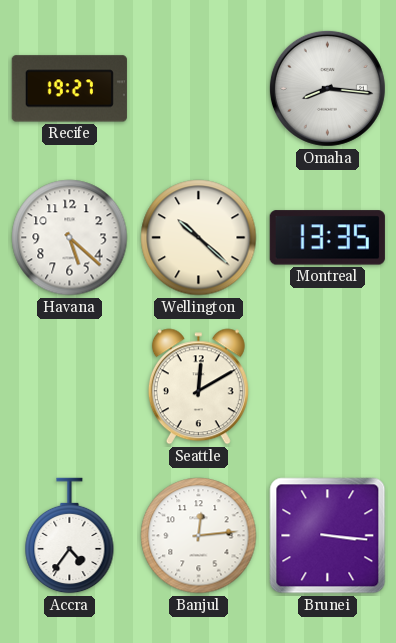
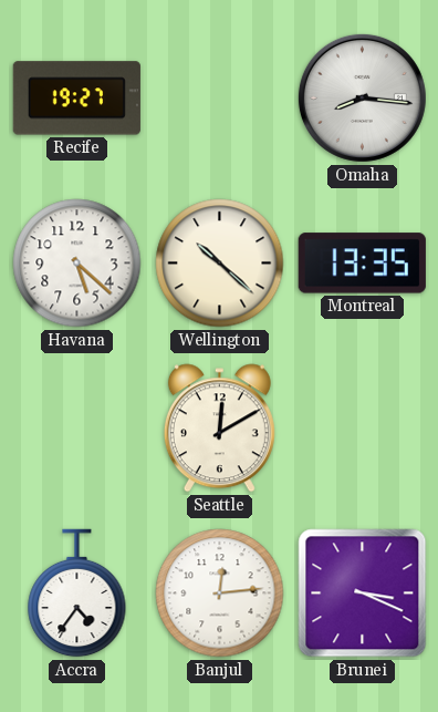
Brunei: 3:16 -> 3:19 (363, 594)
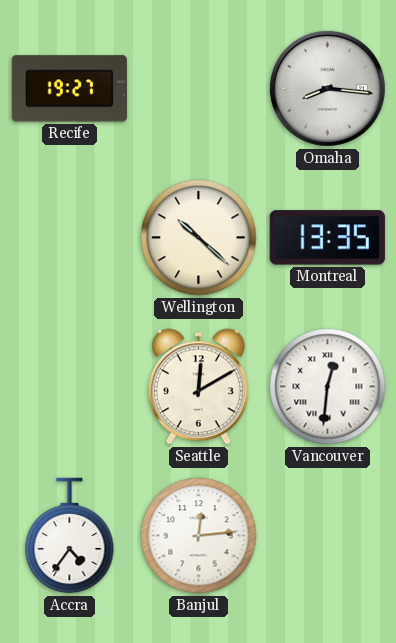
Havana: 5:22 -> none (77, 264)
Vancouver: none -> 12:31 (328, 387)
Brunei: 3:19 -> none (363, 594)
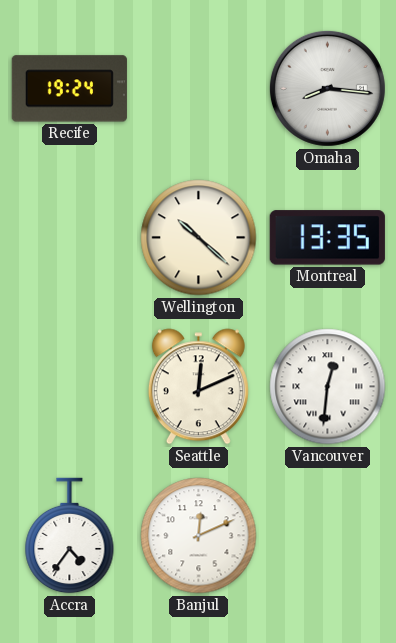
Recife: 19:27 -> 19:24 (69, 89)
Seattle: 12:10 -> 12:11 (198, 387)
Banjul: 12:14 -> 12:11 (199, 536)
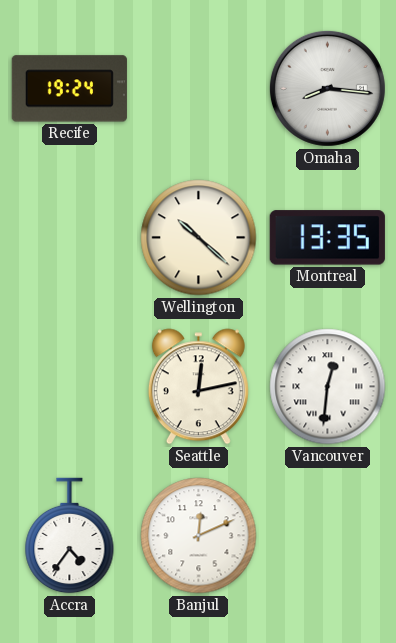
Seattle: 12:11 -> 12:13 (198, 387)
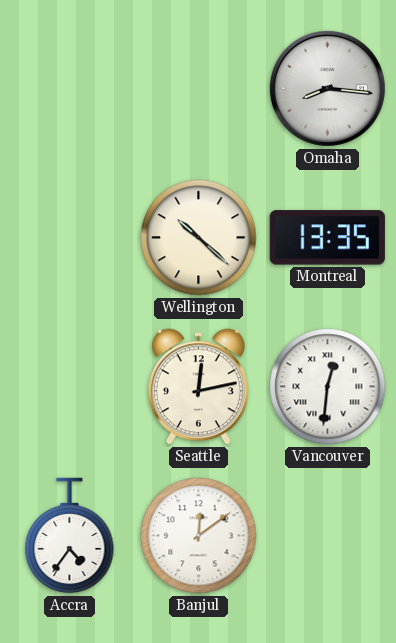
Recife: 19:24 -> none (69, 89)
Banjul: 12:11 -> 12:09 (199, 536)
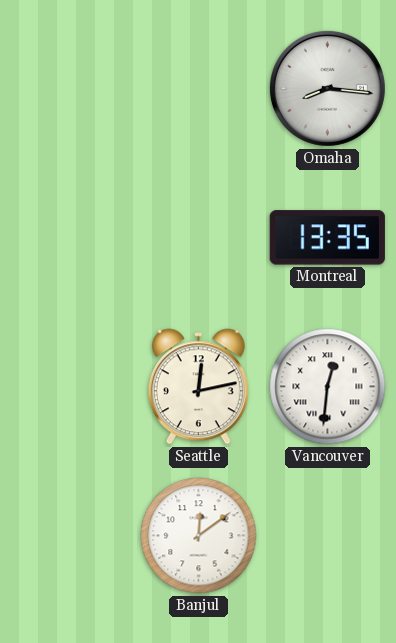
Wellington: 10:22 -> none (199, 238)
Accra: 4:36 -> none (70, 536)
